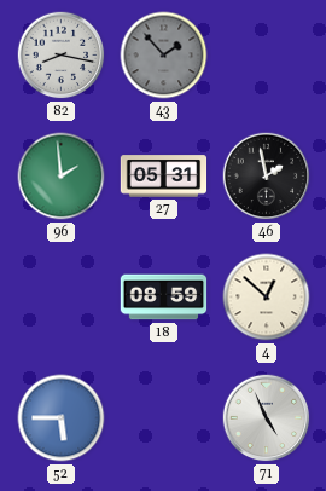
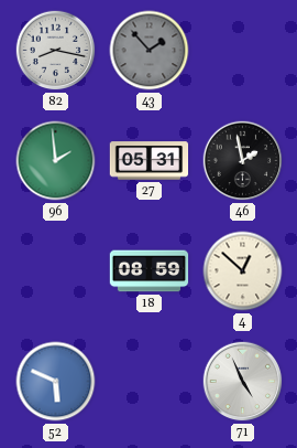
52: 5:45 -> 5:49 (56, 382)
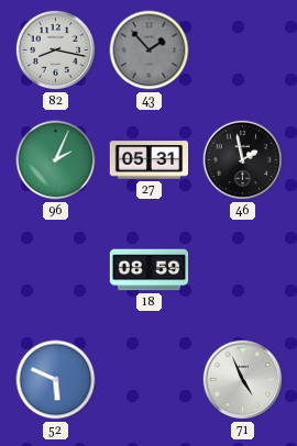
96: 1:59 -> 2:04 (56, 160)
4: 12:52 -> none (243, 271)
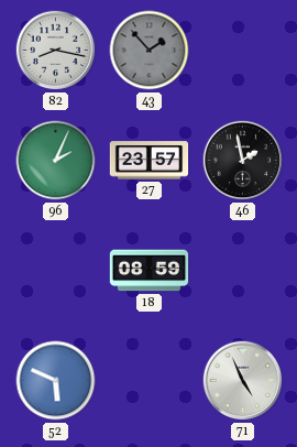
27: 05:31 -> 23:57 (150, 161)
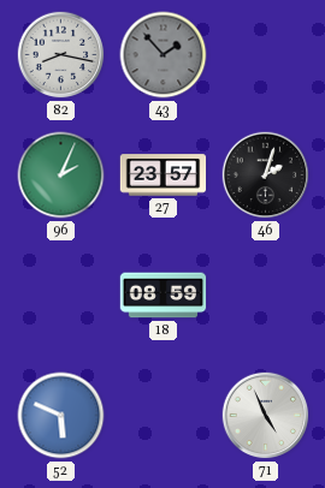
46: 1:58 -> 2:03 (266, 175)
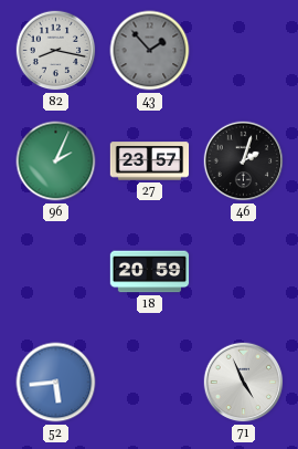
18: 08:59 -> 20:59 (150, 272)
52: 5:49 -> 5:44 (56, 383)
